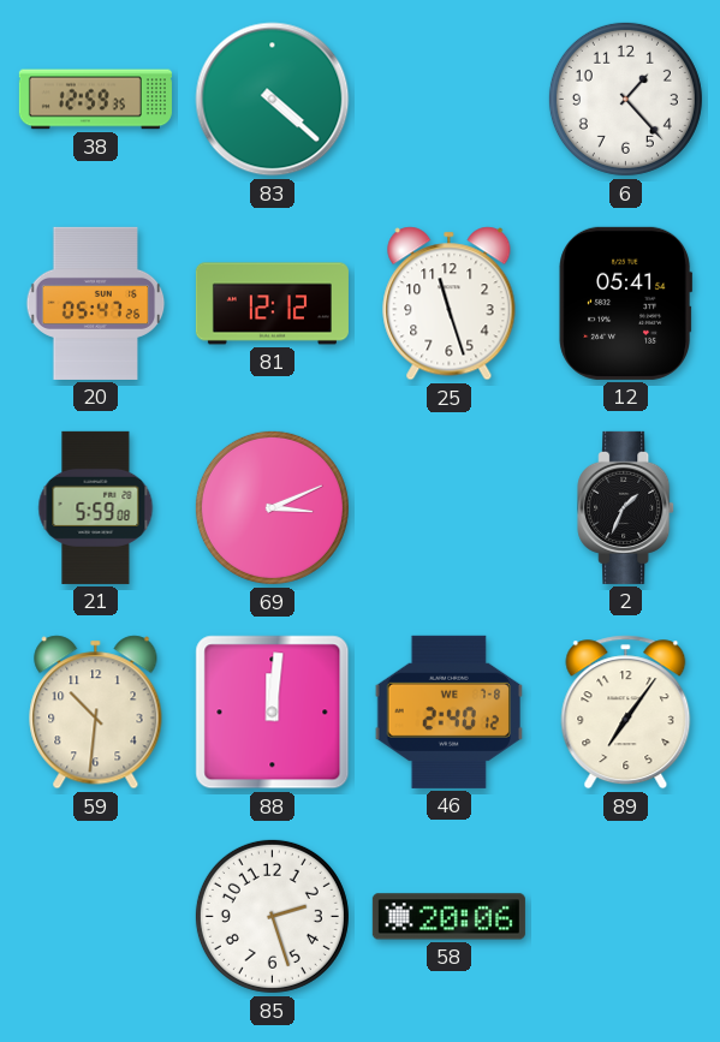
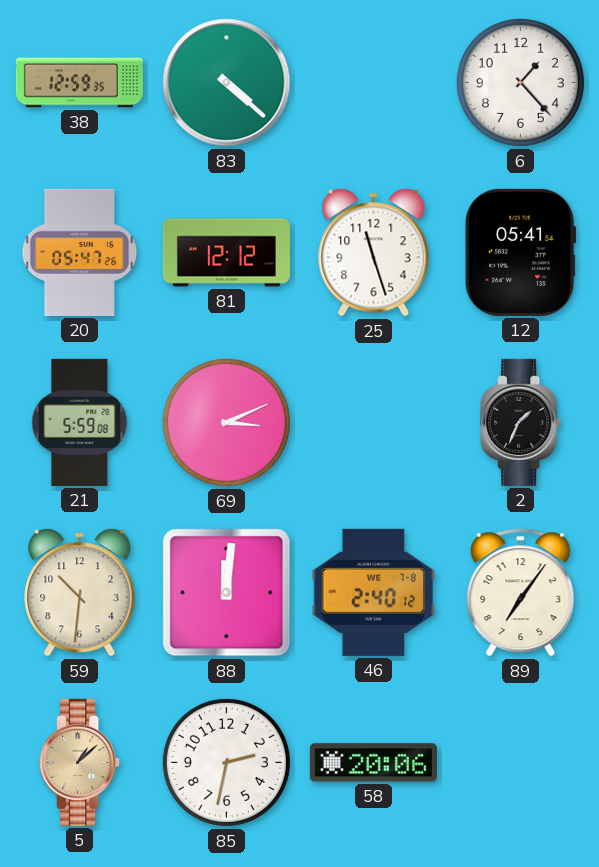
5: none -> 1:08 (80, 762)
85: 2:27 -> 2:32 (226, 762)
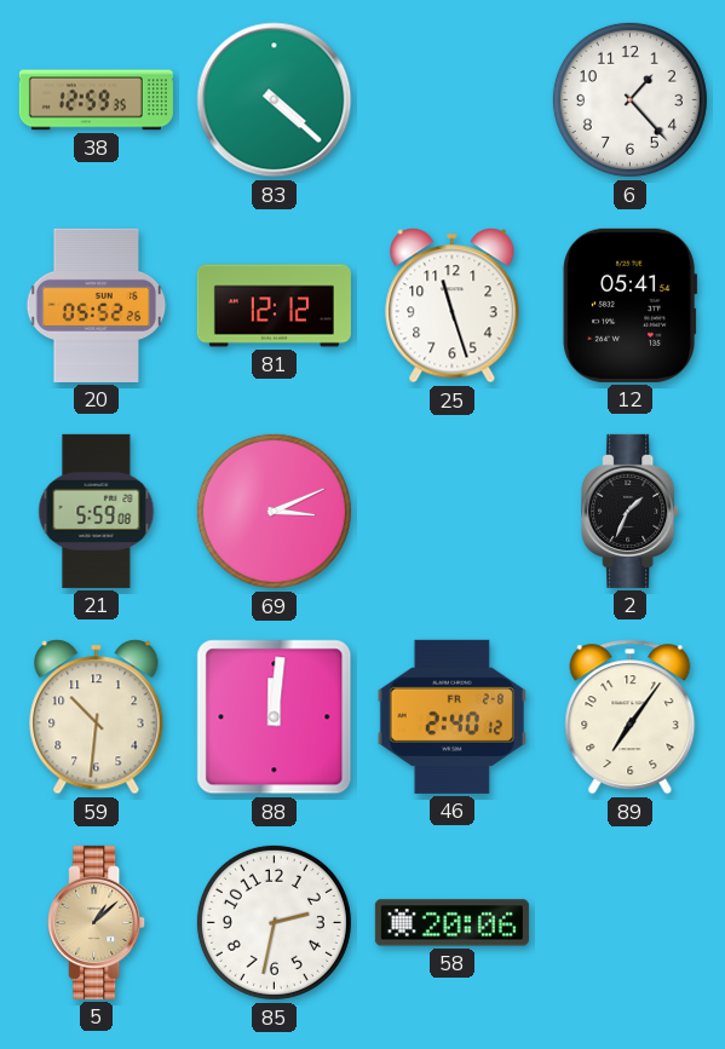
20: 05:47 -> 05:52 (97, 305)
46 date: WE 7-8 -> FR 2-8 (451, 716)
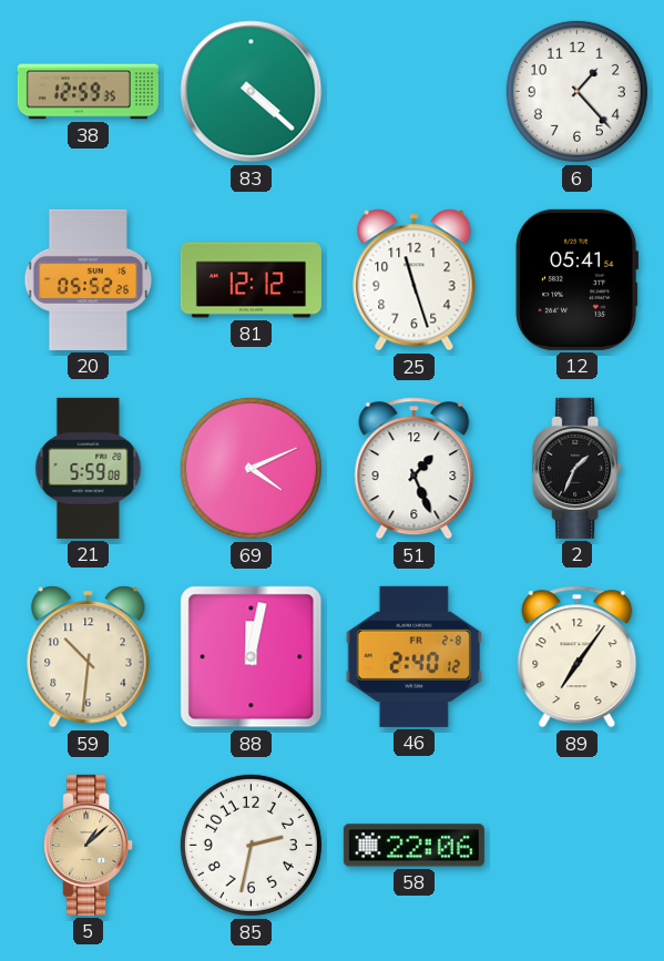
69: 3:11 -> 4:11 (251, 468)
51: none -> 1:26 (415, 469)
88: 12:01 -> 12:02 (252, 657)
58: 20:06 -> 22:06 (413, 846)
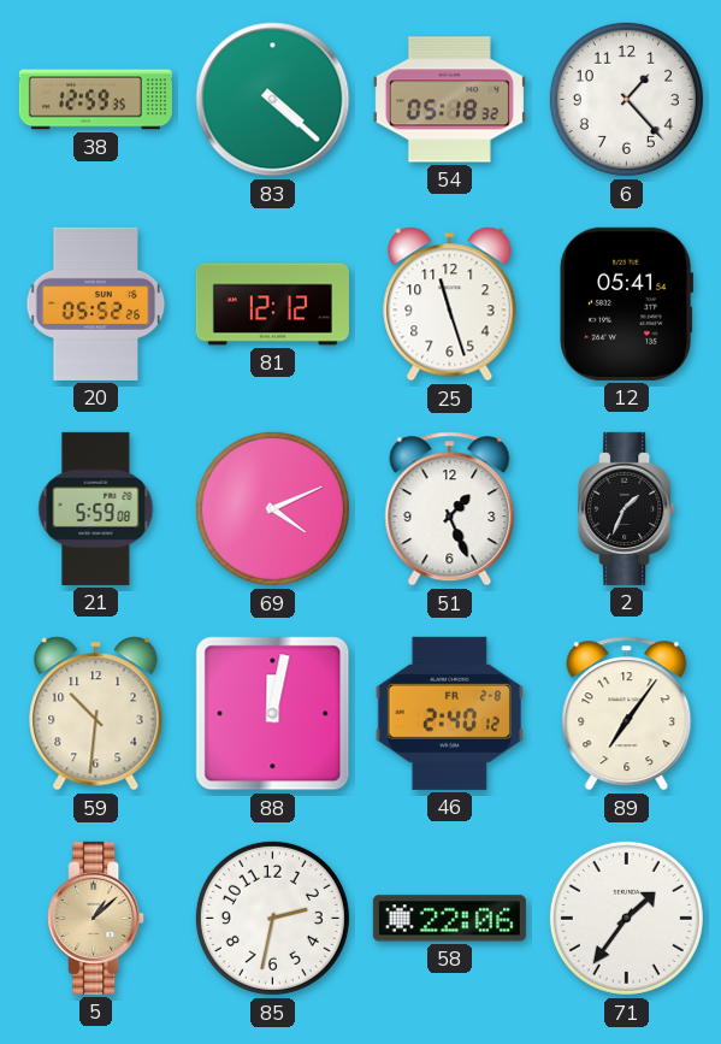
54: none -> 05:18 (449, 100)
71: none -> 1:36 (626, 918)
